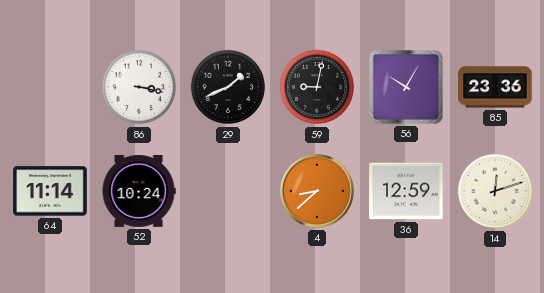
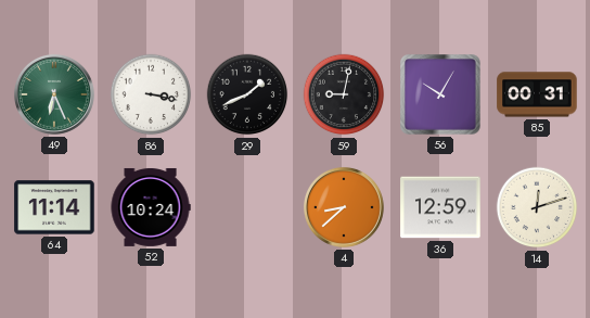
49: none -> 6:26 (54, 94)
85: 23:36 -> 00:31 (537, 94)
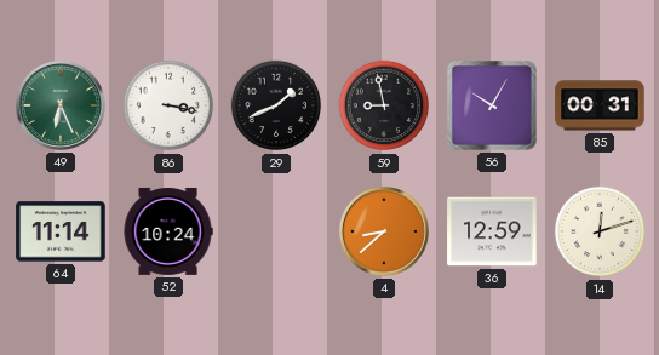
59: 9:02 -> 8:58 (384, 105)
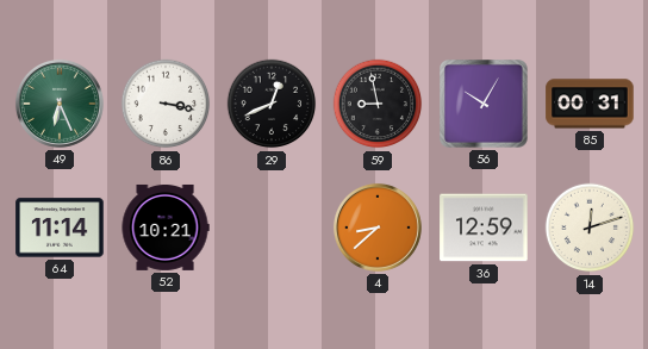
29: 1:41 -> 12:41 (272, 104)
52: 10:24 -> 10:21 (166, 228)
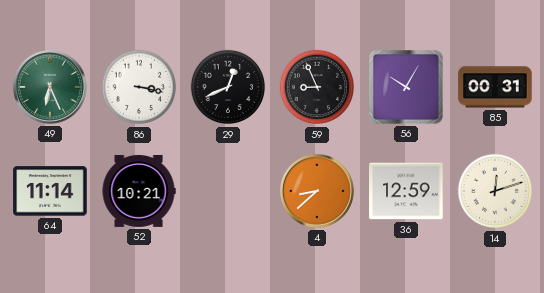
59: 8:58 -> 8:56 (317, 87)
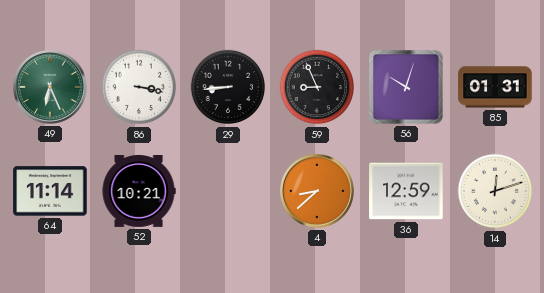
29: 12:41 -> 8:44 (228, 87)
56: 10:05 -> 10:03 (407, 88)
85: 00:31 -> 01:31 (495, 87)
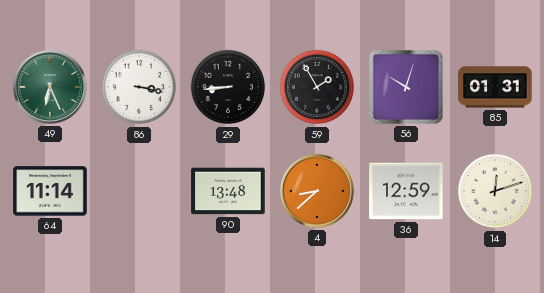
59: 8:56 -> 1:55 (317, 87)
52: 10:21 -> none (139, 191)
90: none -> 13:48 (228, 191)
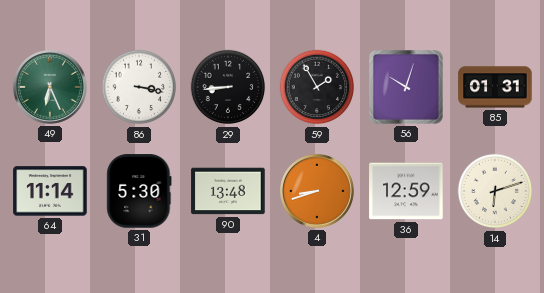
31: none -> 5:30 (139, 191)
4: 8:38 -> 8:42 (317, 191)
14: 12:12 -> 6:12 (495, 191)
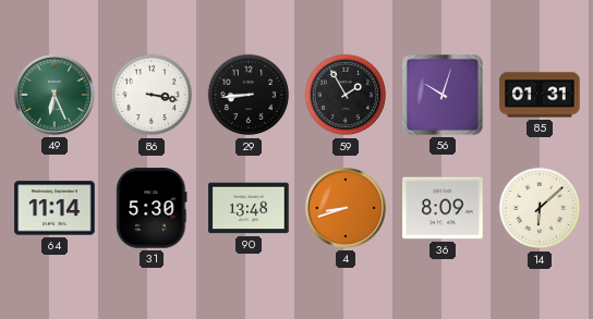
36: 12:59 -> 8:09 (443, 208)
14: 6:12 -> 6:08 (540, 208)
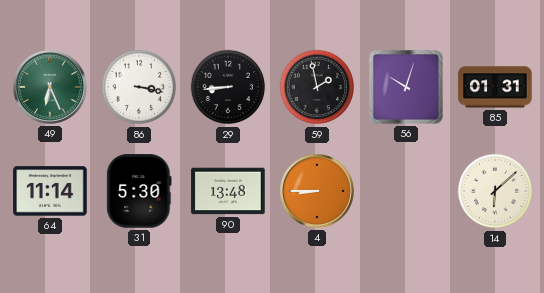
59: 1:55 -> 1:58 (317, 87)
4: 8:42 -> 8:45 (317, 191)
36: 8:09 -> none (443, 208)
